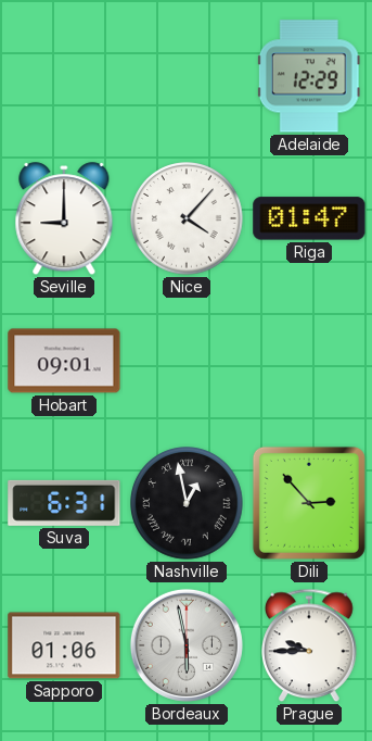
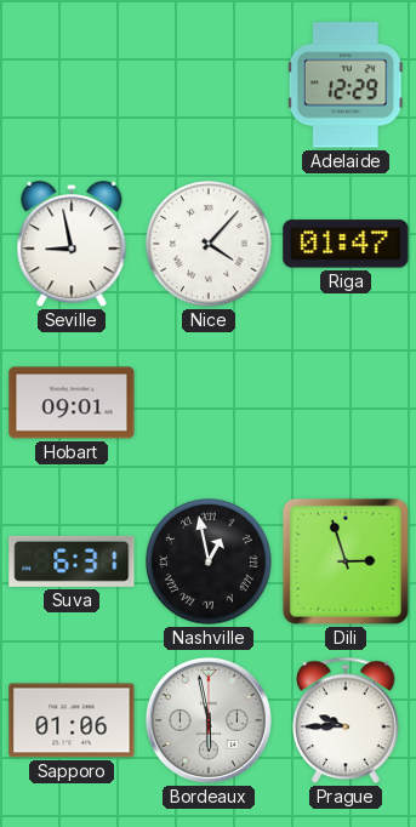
Seville: 9:00 -> 8:58 (72, 245)
Dili: 2:53 -> 2:57 (346, 561)
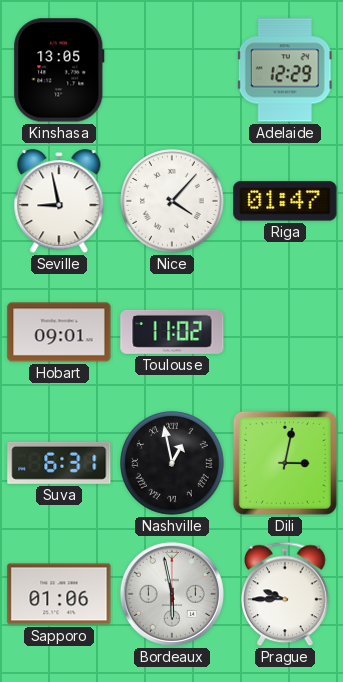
Kinshasa: none -> 13:05 (59, 70)
Toulouse: none -> 11:02 (172, 332)
Dili: 2:57 -> 3:02 (285, 463)
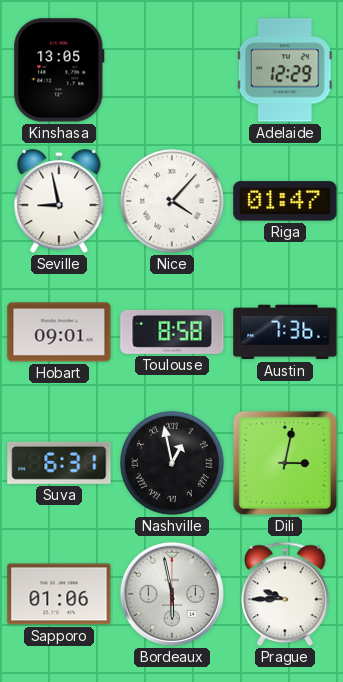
Toulouse: 11:02 -> 8:58 (172, 332)
Austin: none -> 7:36 (285, 332)
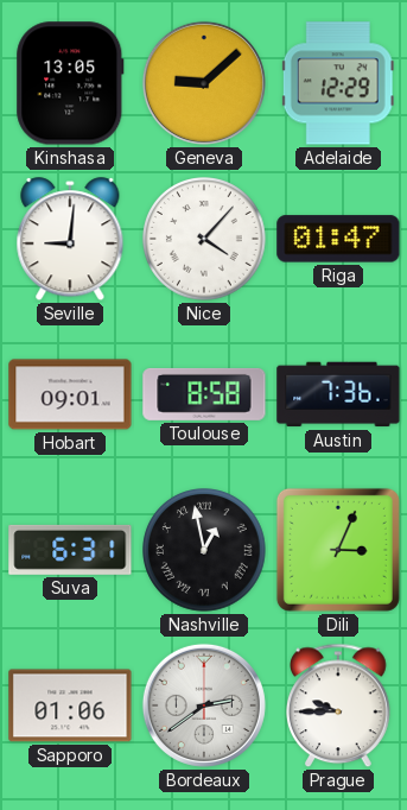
Geneva: none -> 9:08 (204, 83)
Seville: 8:58 -> 9:01 (70, 240)
Dili: 3:02 -> 3:04 (338, 550)
Bordeaux: 5:58 -> 2:39 (204, 705)
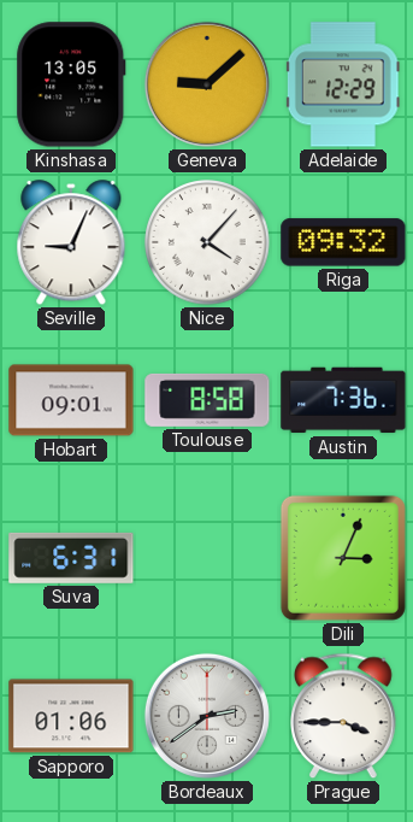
Seville: 9:01 -> 9:04 (71, 243)
Riga: 01:47 -> 09:32 (343, 242)
Nashville: 12:58 -> none (204, 550)
Prague: 9:45 -> 3:45 (343, 716)
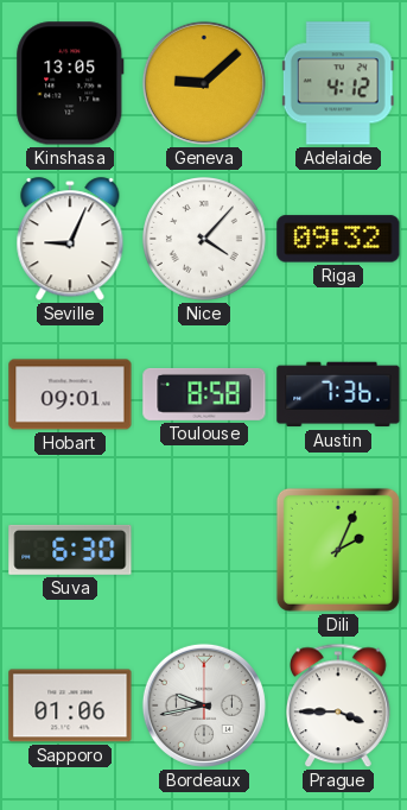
Adelaide: 12:29 -> 4:12 (338, 83)
Suva: 6:31 -> 6:30 (70, 550)
Dili: 3:04 -> 2:04 (338, 550)
Bordeaux: 2:39 -> 9:43 (204, 705)
